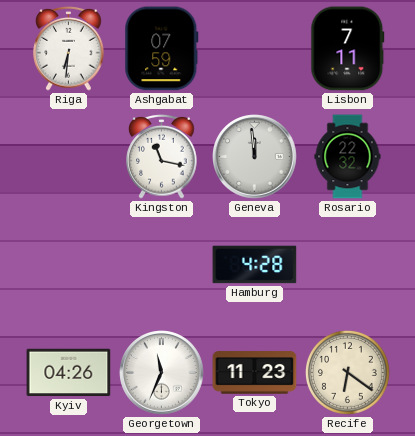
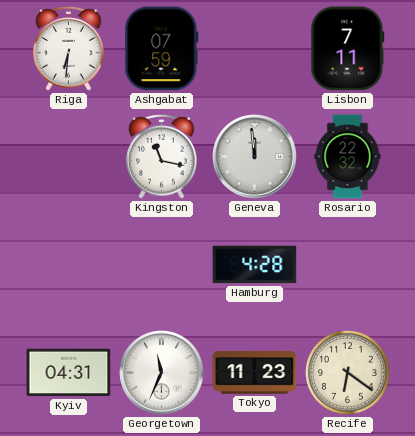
Kyiv: 04:26 -> 04:31 (69, 373)
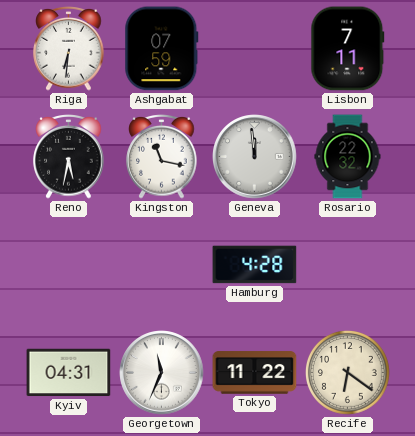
Reno: none -> 5:32 (69, 157)
Tokyo: 11:23 -> 11:22 (255, 373)
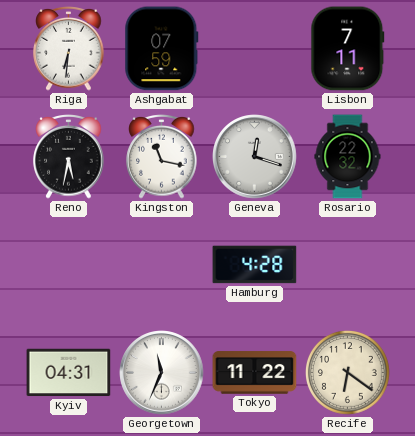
Geneva: 11:59 -> 12:18 (255, 157)
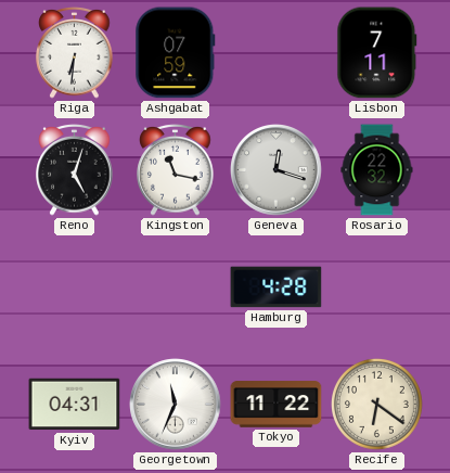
Reno: 5:32 -> 5:03 (75, 170)
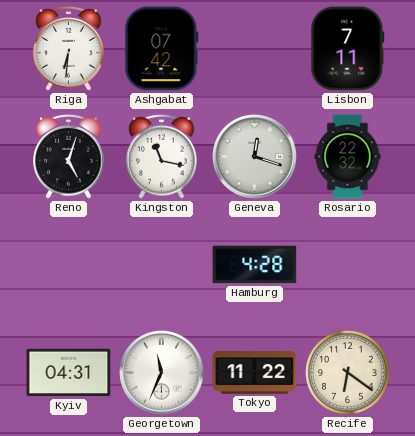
Ashgabat: 07:59 -> 07:42 (162, 49)
